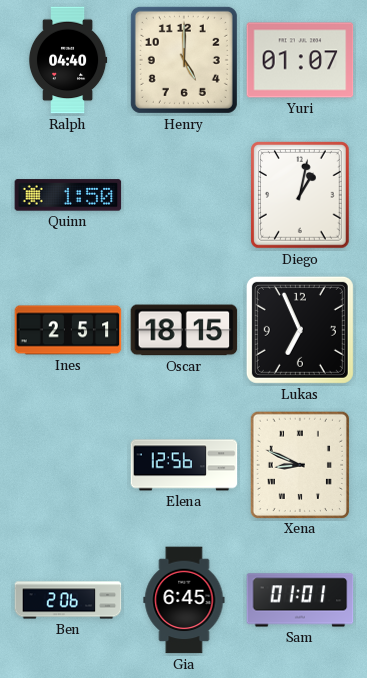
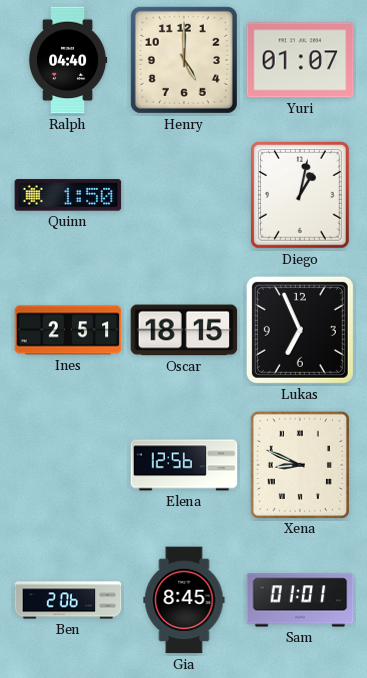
Gia: 6:45 -> 8:45 (184, 600)
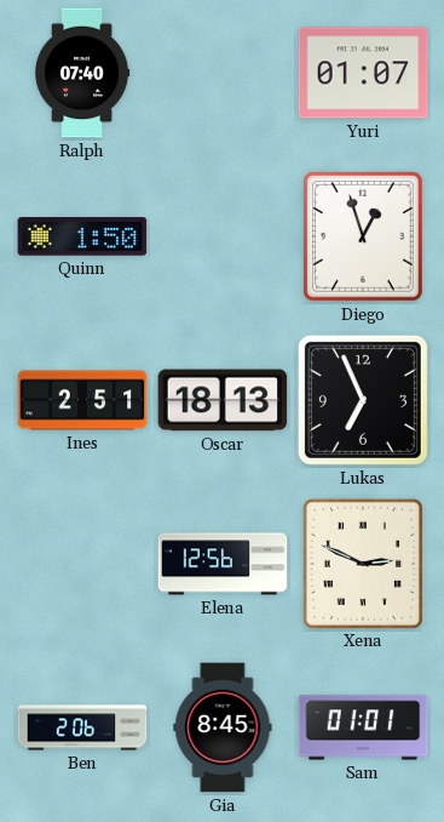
Ralph: 04:40 -> 07:40 (82, 73)
Henry: 5:00 -> none (184, 60)
Diego: 1:02 -> 12:57 (364, 238)
Oscar: 18:15 -> 18:13 (223, 400)
Xena: 8:49 -> 2:49 (362, 563)
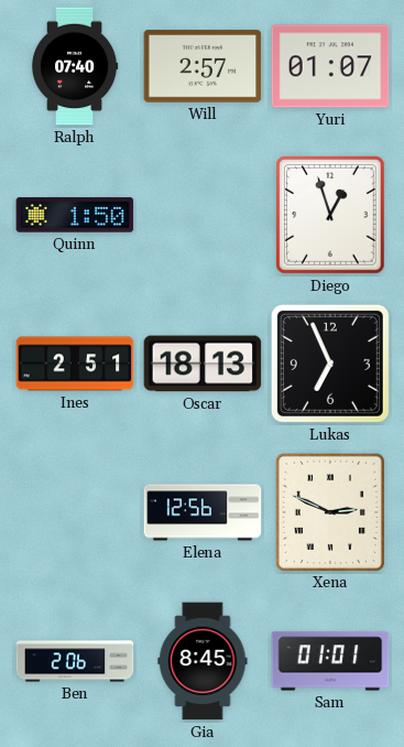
Will: none -> 2:57 (203, 66)
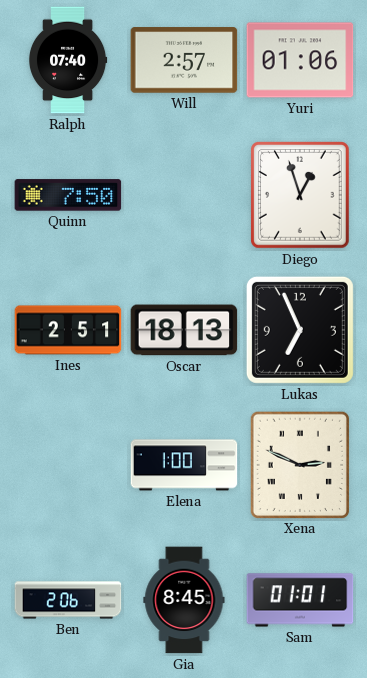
Yuri: 01:07 -> 01:06 (300, 60)
Quinn: 1:50 -> 7:50 (68, 195)
Elena: 12:56 -> 1:00 (184, 465)
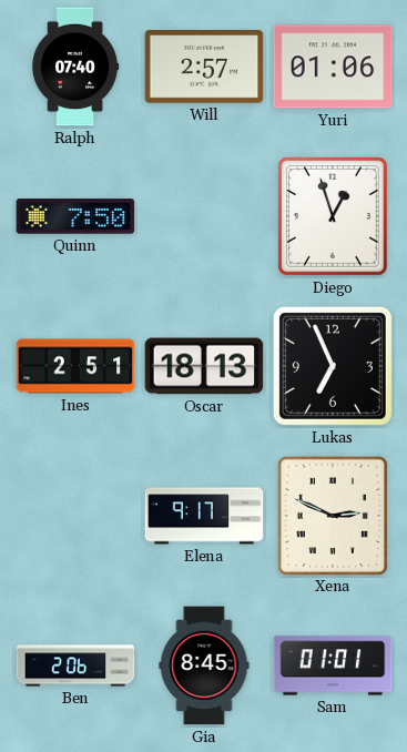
Elena: 1:00 -> 9:17 (204, 516)
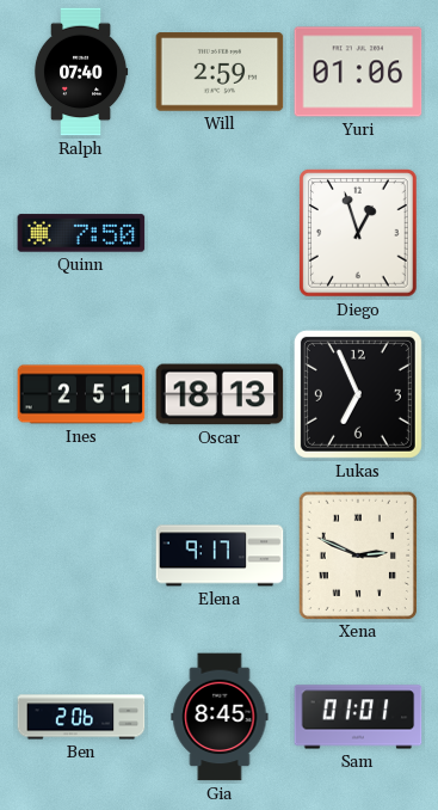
Will: 2:57 -> 2:59 (220, 72)
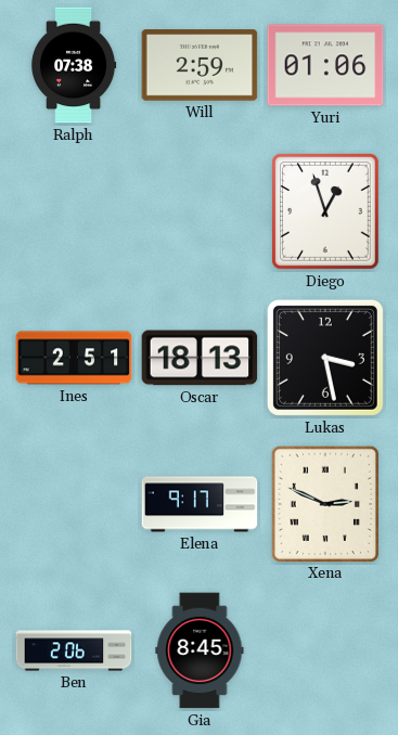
Ralph: 07:40 -> 07:38 (74, 65)
Quinn: 7:50 -> none (81, 233)
Lukas: 6:56 -> 3:28 (325, 358)
Sam: 01:01 -> none (358, 717)
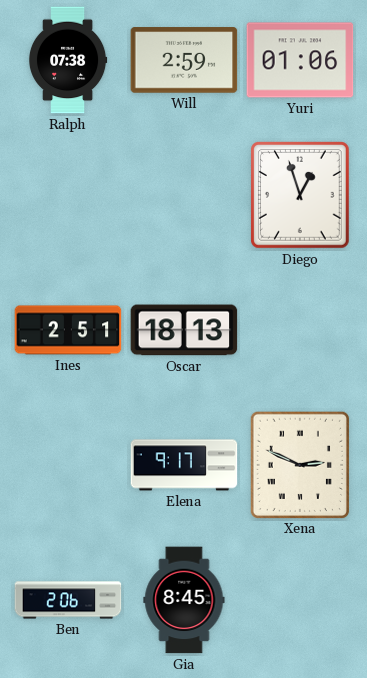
Lukas: 3:28 -> none (325, 358)
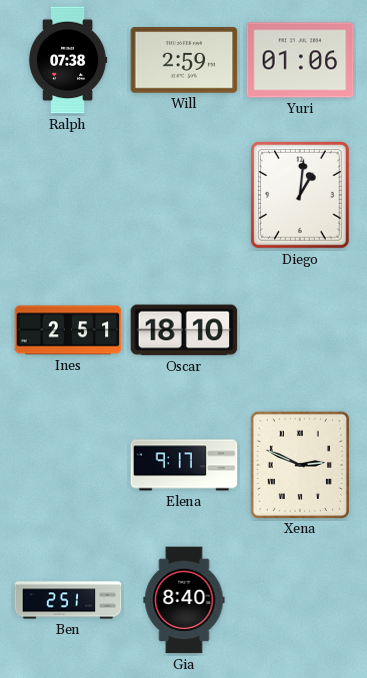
Diego: 12:57 -> 1:01 (301, 196)
Oscar: 18:13 -> 18:10 (184, 330)
Ben: 2:06 -> 2:51 (68, 600)
Gia: 8:45 -> 8:40 (184, 600)
